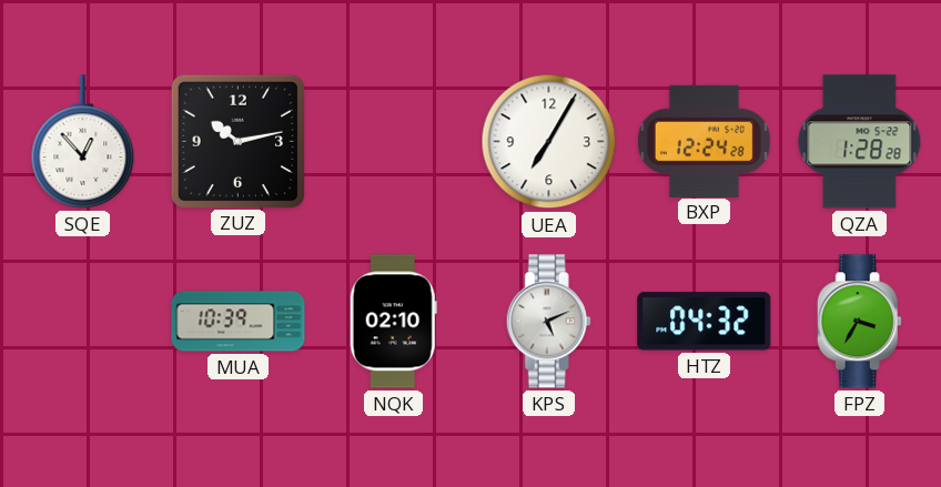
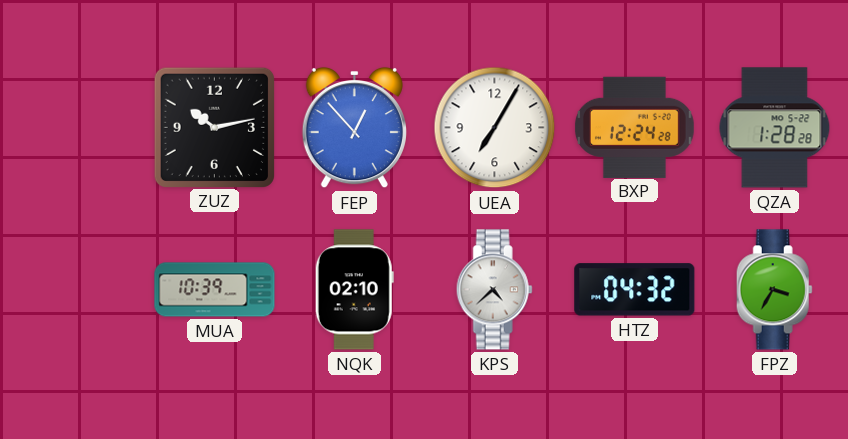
SQE: 12:53 -> none (83, 142)
FEP: none -> 12:53 (354, 128)
KPS: 5:11 -> 4:38 (494, 290)
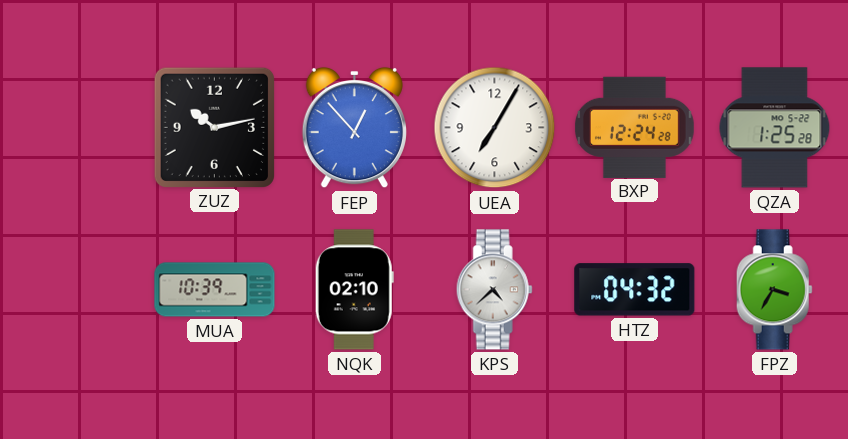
QZA: 1:28 -> 1:25 (775, 128)
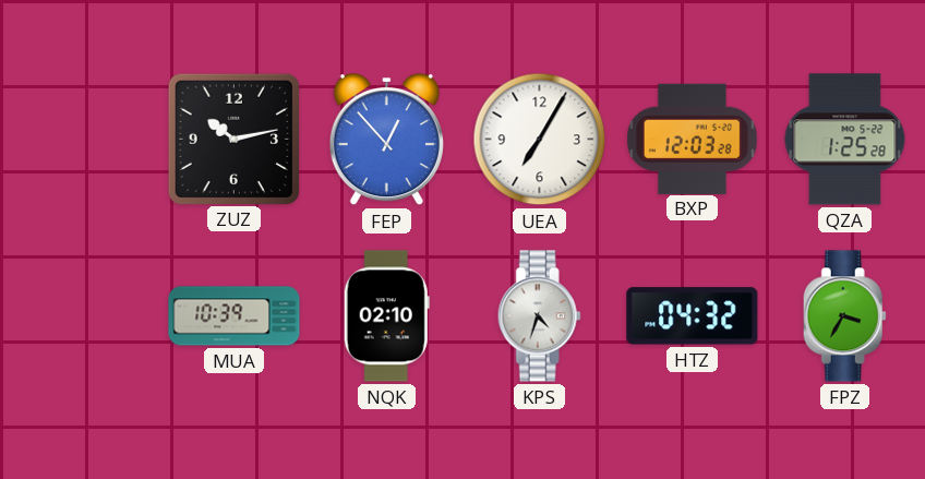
BXP: 12:24 -> 12:03 (692, 139)
KPS: 4:38 -> 4:33 (539, 316)
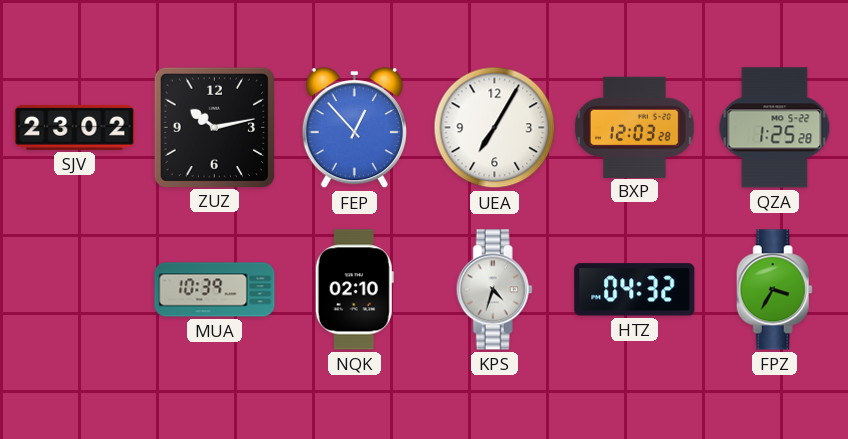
SJV: none -> 23:02 (75, 127)
